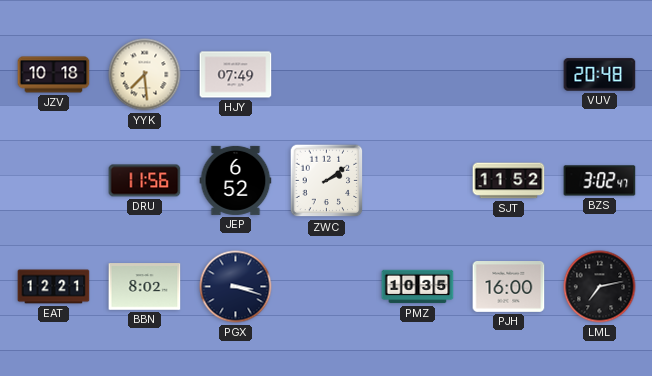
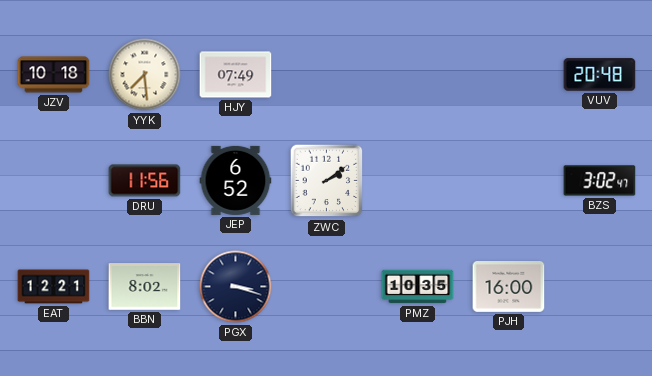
SJT: 11:52 -> none (509, 181)
LML: 7:13 -> none (600, 287)
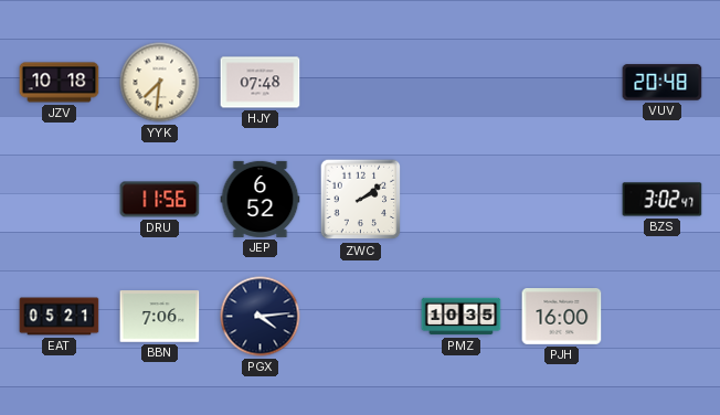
YYK: 7:29 -> 7:31 (160, 83)
HJY: 07:49 -> 07:48 (261, 83)
EAT: 12:21 -> 05:21 (60, 317)
BBN: 8:02 -> 7:06 (160, 317)
PGX: 3:18 -> 4:14 (261, 317)
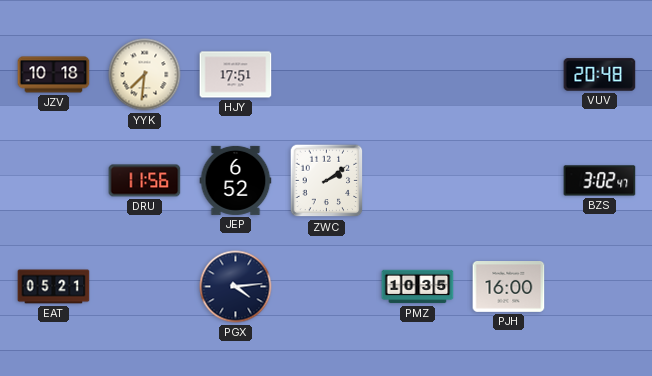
HJY: 07:48 -> 17:51 (236, 75)
BBN: 7:06 -> none (160, 317)
